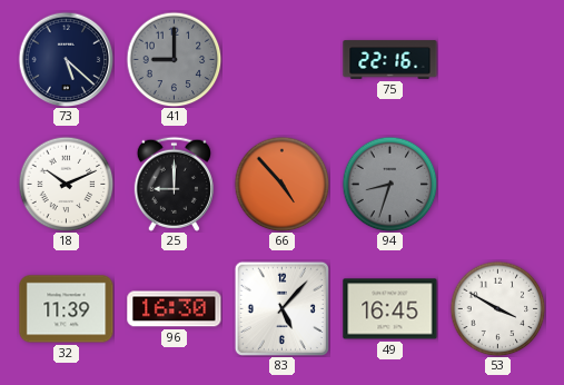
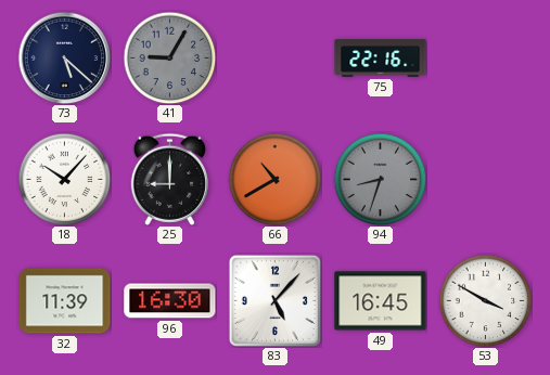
41: 9:00 -> 9:05 (169, 57)
18: 10:11 -> 10:07 (64, 179)
66: 4:53 -> 10:40 (274, 179)
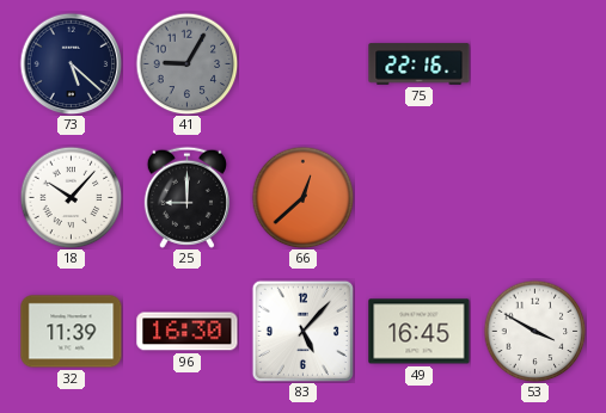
66: 10:40 -> 12:38 (302, 197)
94: 8:33 -> none (380, 179)
